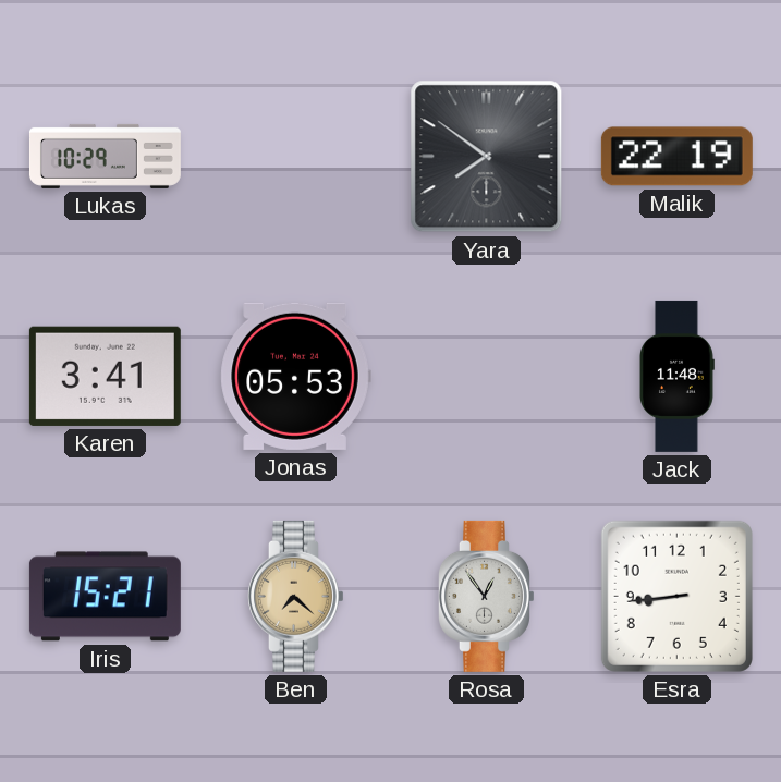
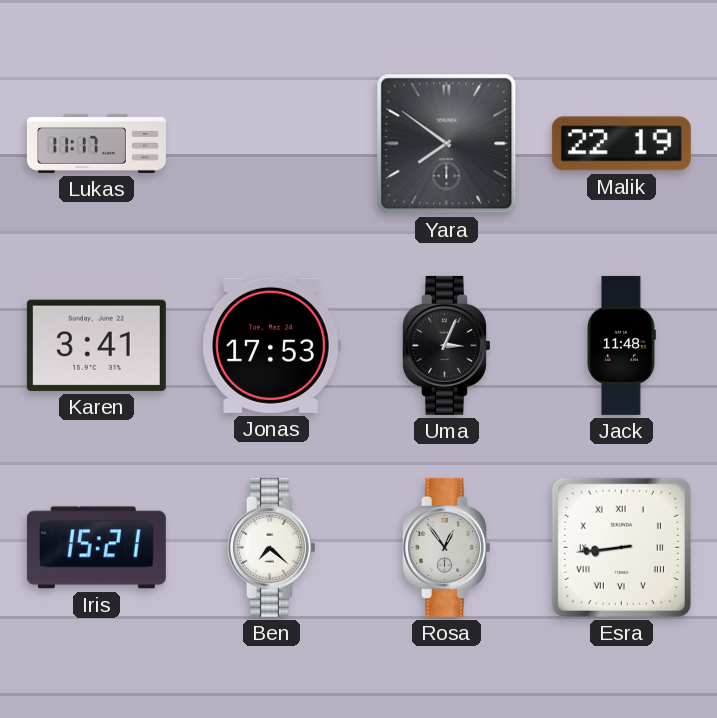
Lukas: 10:29 -> 11:17 (96, 143)
Jonas: 05:53 -> 17:53 (271, 345)
Uma: none -> 3:04 (447, 345)
Ben dial: champagne -> white (272, 547)
Esra numerals: Arabic -> Roman (621, 547)
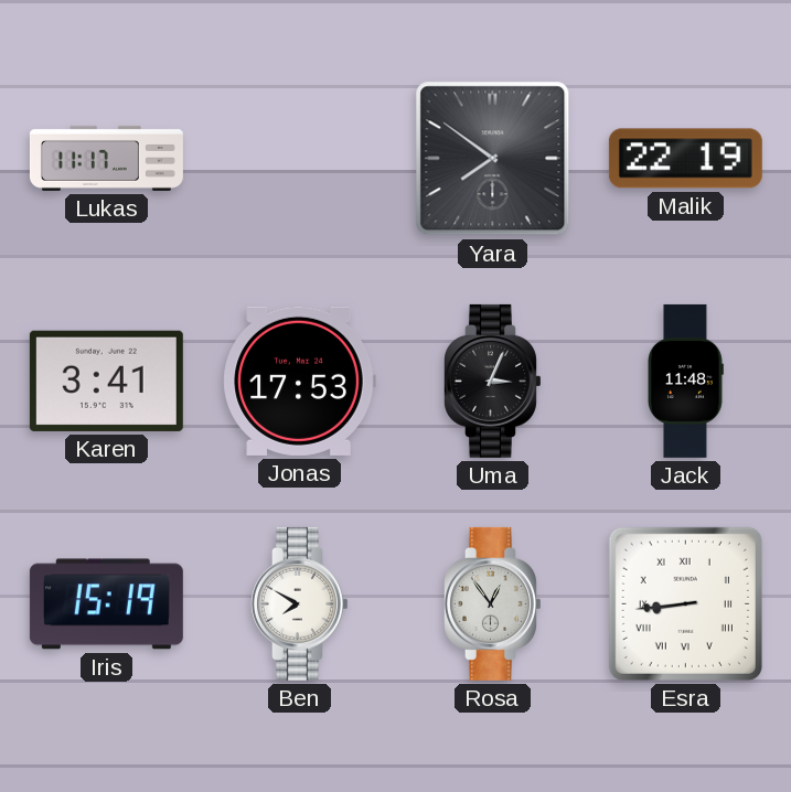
Iris: 15:21 -> 15:19 (106, 604)
Ben: 7:22 -> 7:50 (300, 603)
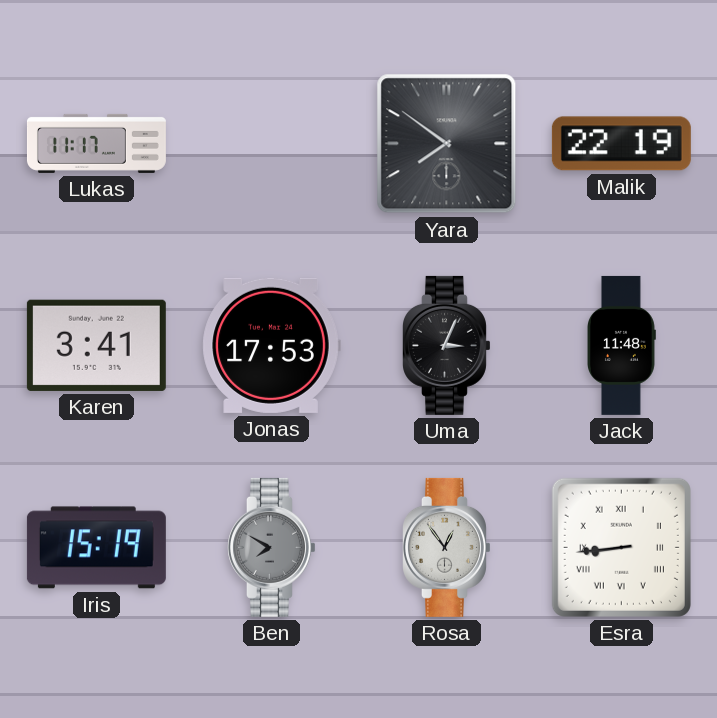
Ben dial: white -> grey (272, 547)
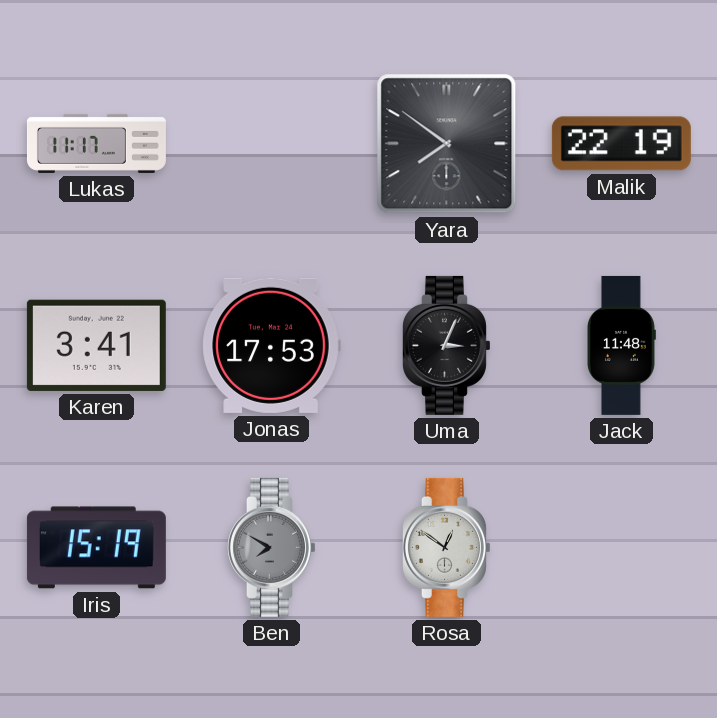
Rosa: 12:54 -> 12:51 (447, 547)
Esra: 8:44 -> none (621, 547)
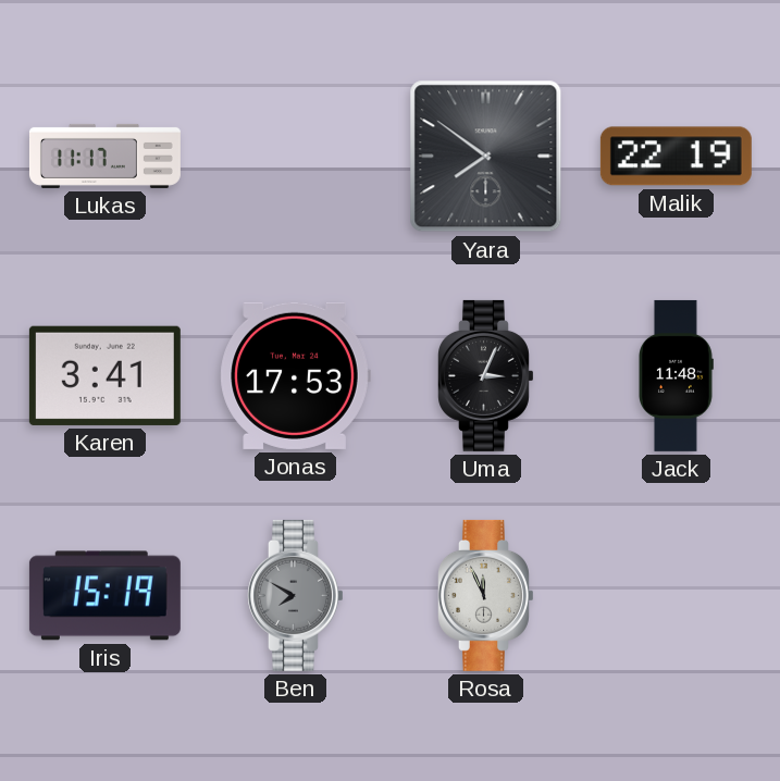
Rosa: 12:51 -> 11:56 (486, 595)
